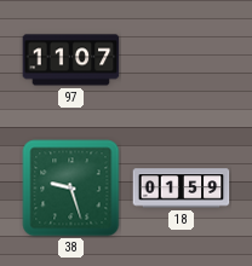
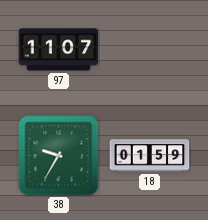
38: 9:27 -> 9:35 (59, 156)
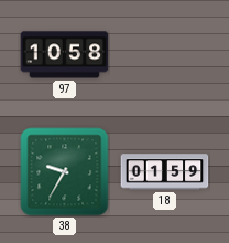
97: 11:07 -> 10:58 (65, 55)
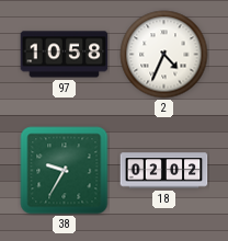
2: none -> 4:34 (164, 55)
18: 01:59 -> 02:02 (164, 171)
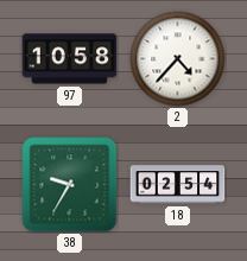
2: 4:34 -> 4:37 (178, 59)
18: 02:02 -> 02:54 (178, 185)
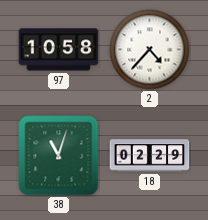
38: 9:35 -> 11:03 (59, 156)
18: 02:54 -> 02:29 (150, 156)
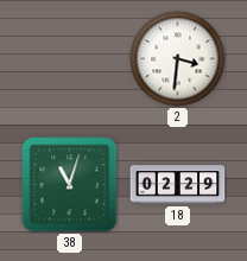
97: 10:58 -> none (59, 50)
2: 4:37 -> 3:31 (178, 59)
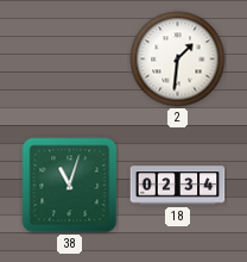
2: 3:31 -> 1:31 (178, 60)
18: 02:29 -> 02:34 (178, 186)
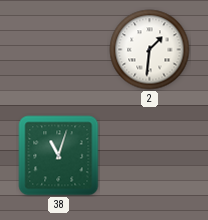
18: 02:34 -> none (178, 186)
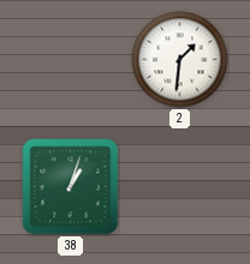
38: 11:03 -> 1:03 (71, 187)
